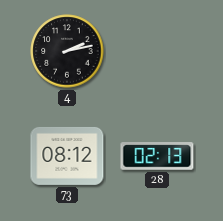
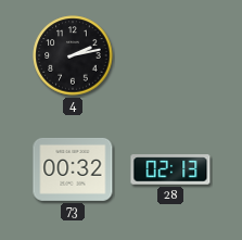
73: 08:12 -> 00:32 (73, 169)
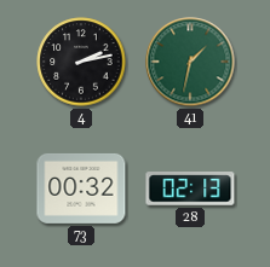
41: none -> 1:32 (190, 62)
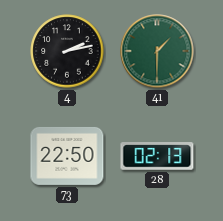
41: 1:32 -> 1:30 (157, 51)
73: 00:32 -> 22:50 (67, 156)
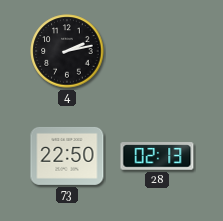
41: 1:30 -> none (157, 51)
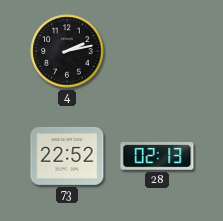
73: 22:50 -> 22:52 (67, 156)
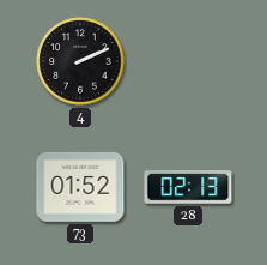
4: 2:13 -> 2:11 (80, 61)
73: 22:52 -> 01:52 (80, 187)
